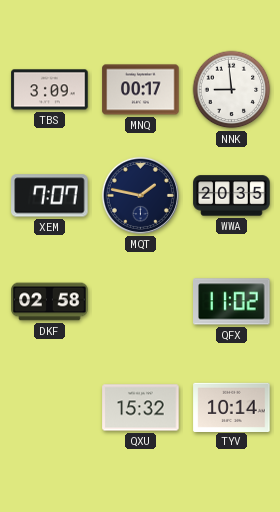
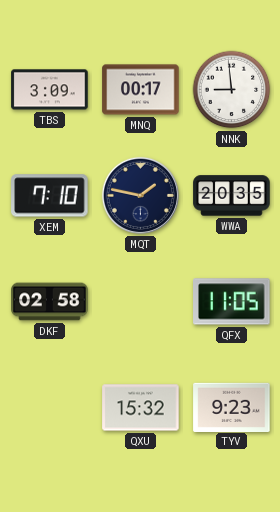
XEM: 7:07 -> 7:10 (50, 196)
QFX: 11:02 -> 11:05 (232, 302)
TYV: 10:14 -> 9:23 (232, 407)
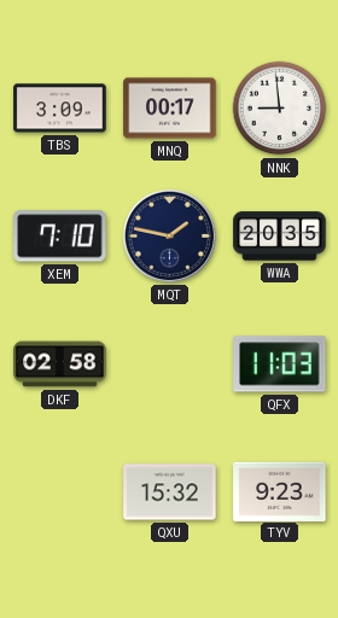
QFX: 11:05 -> 11:03 (280, 365)
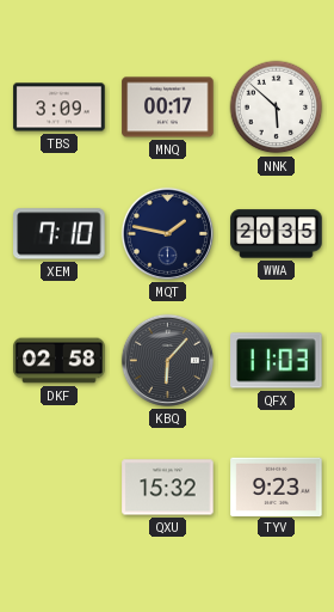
NNK: 8:59 -> 5:52 (277, 108)
KBQ: none -> 6:07 (167, 360)
